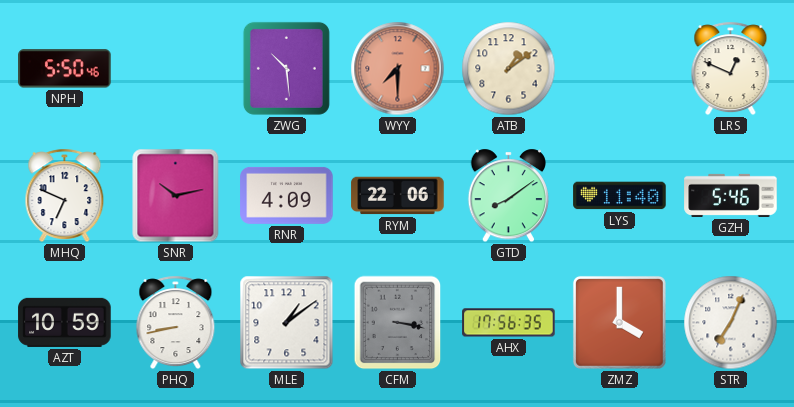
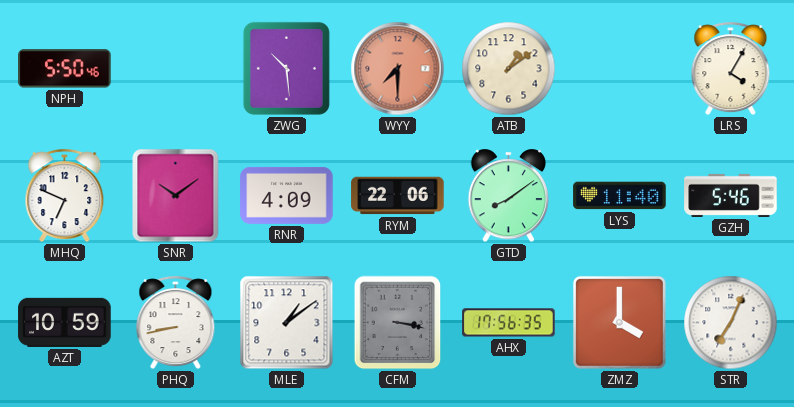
LRS: 12:49 -> 4:05 (731, 69)
SNR: 10:13 -> 10:09 (176, 196)
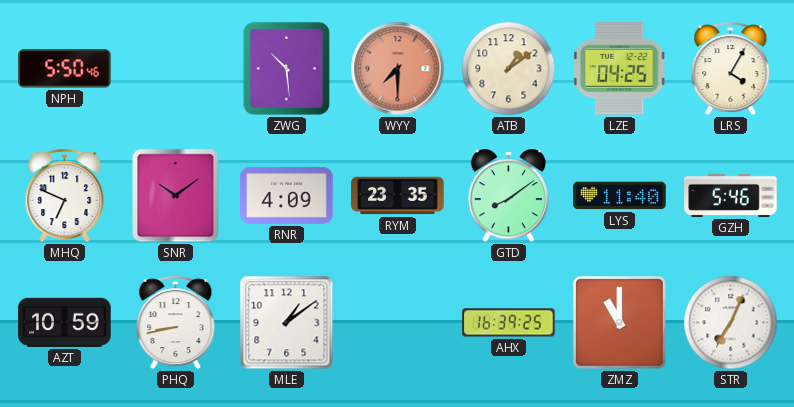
LZE: none -> 04:25 (620, 69)
RYM: 22:06 -> 23:35 (398, 196)
CFM: 3:17 -> none (398, 323)
AHX: 17:56 -> 16:39 (509, 323)
ZMZ: 4:00 -> 11:00 (619, 322)
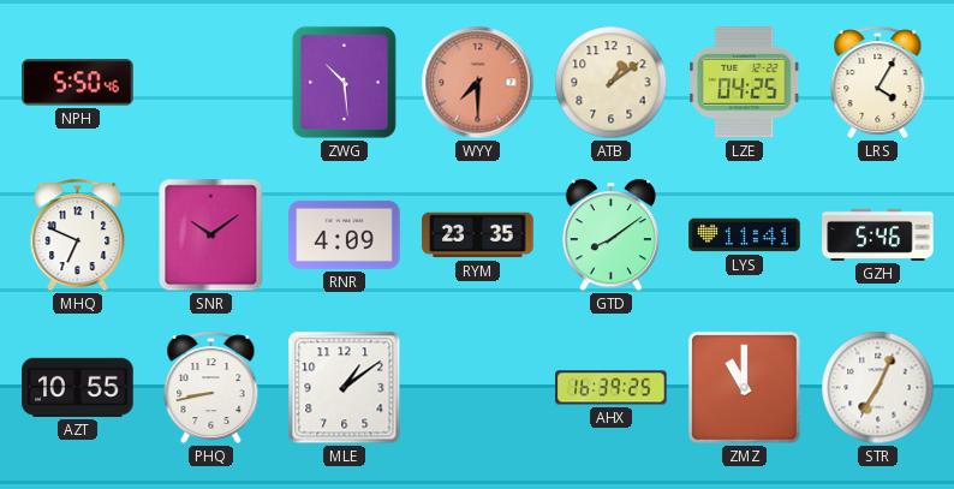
LYS: 11:40 -> 11:41 (745, 235)
AZT: 10:59 -> 10:55 (78, 387)
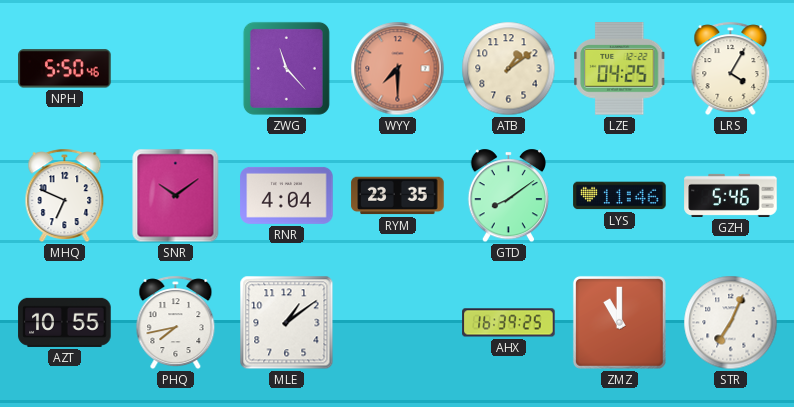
ZWG: 10:29 -> 11:23 (286, 68)
RNR: 4:09 -> 4:04 (287, 195)
LYS: 11:41 -> 11:46 (620, 196)
PHQ: 8:43 -> 7:43 (176, 323)
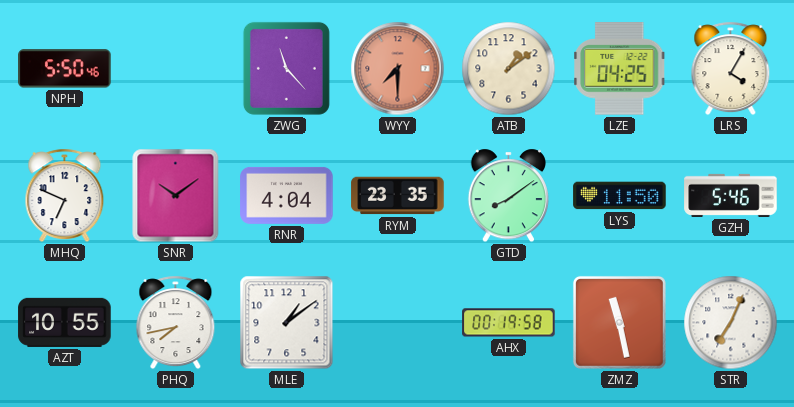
LYS: 11:46 -> 11:50 (620, 196)
AHX: 16:39 -> 00:19 (509, 323)
ZMZ: 11:00 -> 11:28 (619, 322)
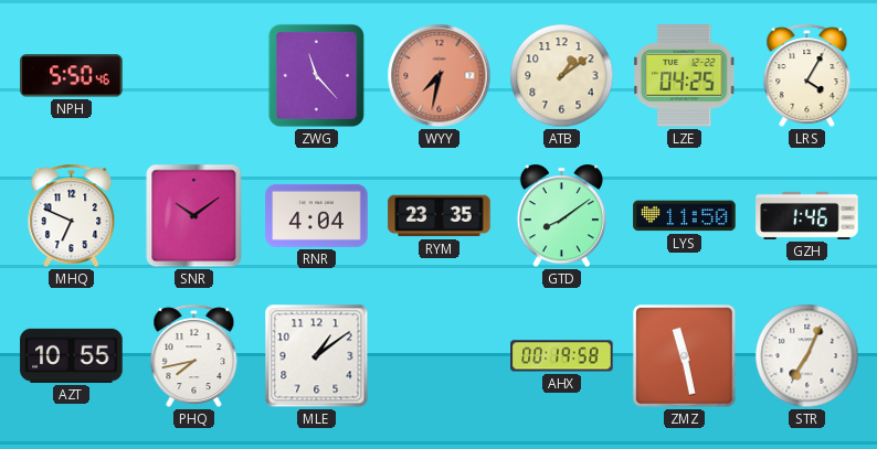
WYY: 7:30 -> 7:32 (440, 76)
GZH: 5:46 -> 1:46 (807, 215)
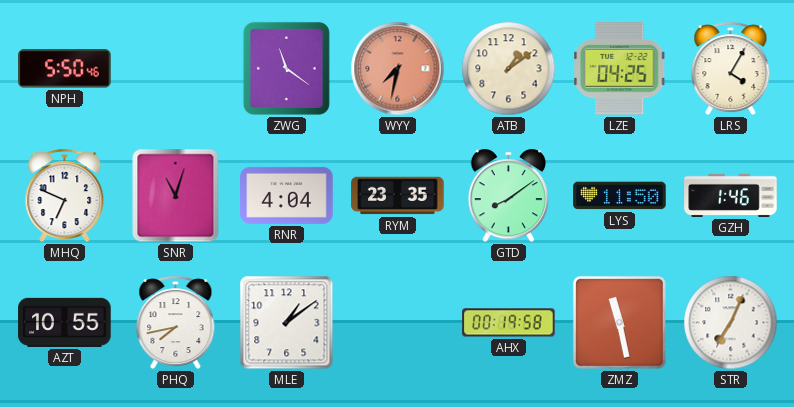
ZWG: 11:23 -> 11:21 (286, 68)
SNR: 10:09 -> 11:03 (176, 196)
